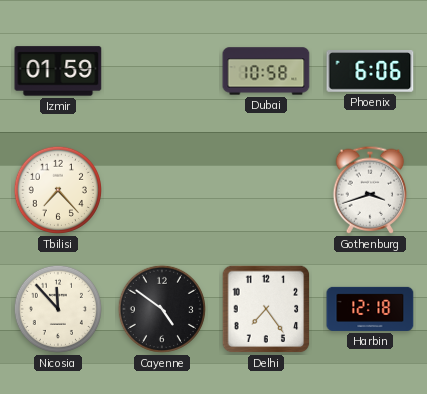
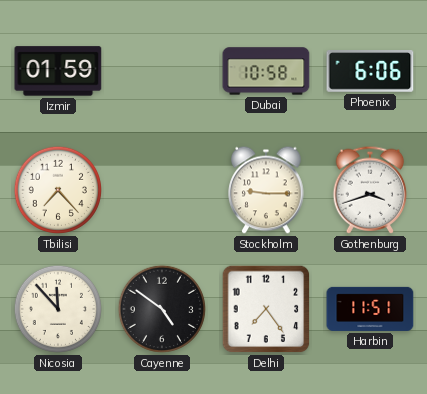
Stockholm: none -> 9:15 (266, 190)
Harbin: 12:18 -> 11:51 (370, 309)
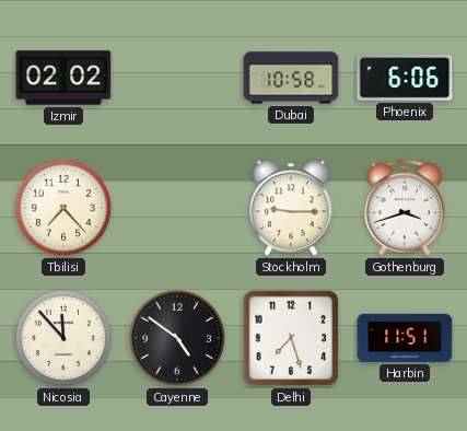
Izmir: 01:59 -> 02:02 (63, 78)
Delhi: 7:24 -> 7:27 (291, 338)
